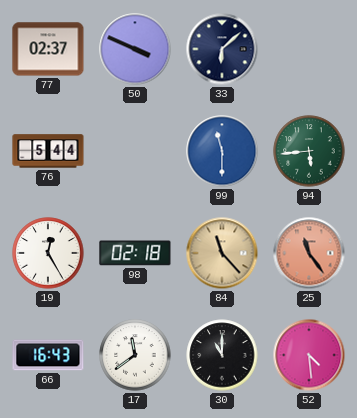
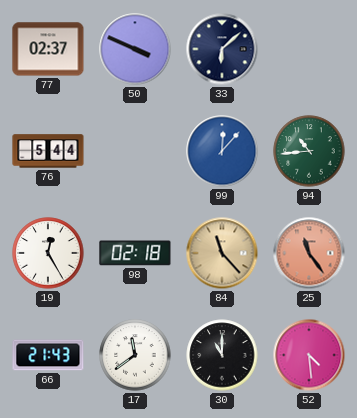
99: 11:30 -> 12:07 (222, 151)
94: 5:44 -> 10:44 (309, 151)
66: 16:43 -> 21:43 (48, 355)
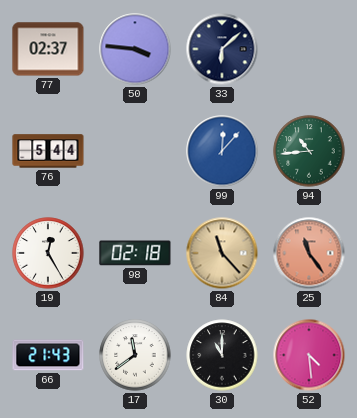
50: 3:49 -> 3:46 (135, 49)
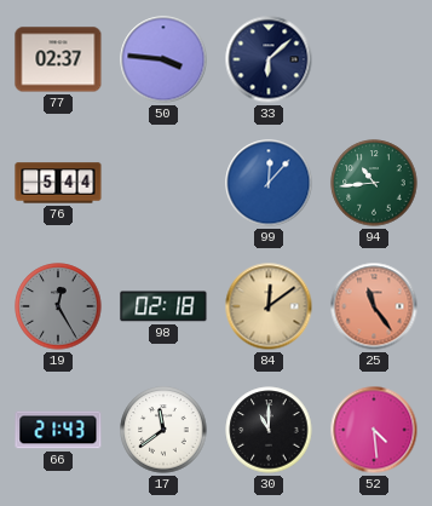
19 dial: white -> grey (58, 306)
84: 11:23 -> 12:09 (269, 306)
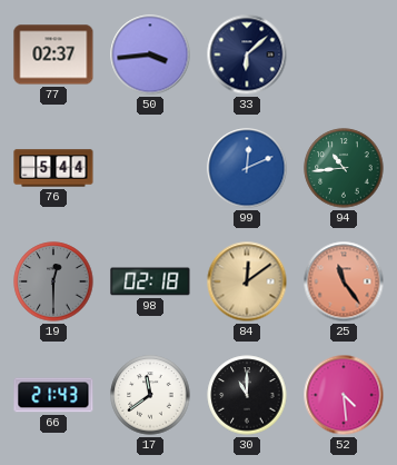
50: 3:46 -> 3:44 (150, 55)
99: 12:07 -> 12:11 (247, 168)
19: 12:25 -> 12:30 (53, 281)
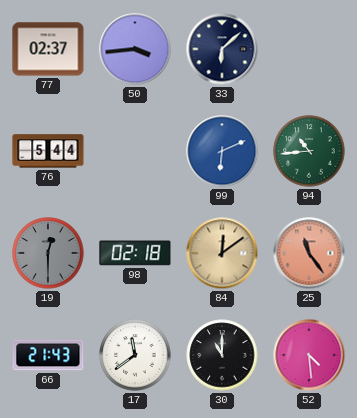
99: 12:11 -> 6:11 (222, 151)
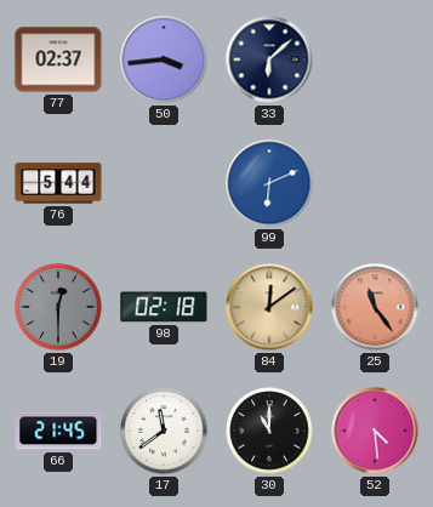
94: 10:44 -> none (309, 151)
66: 21:43 -> 21:45 (58, 431)
